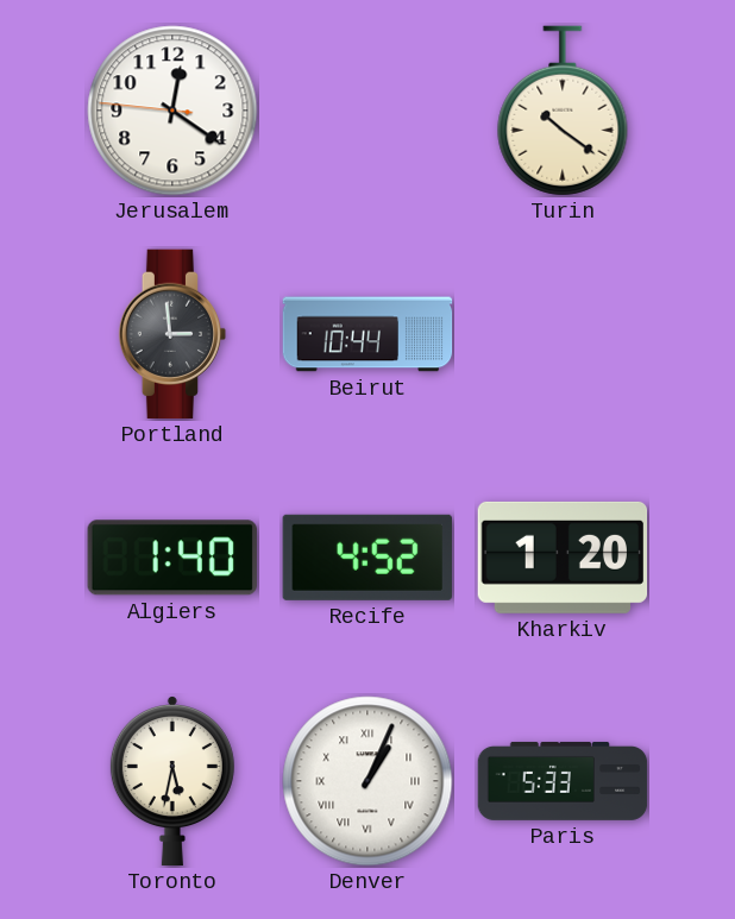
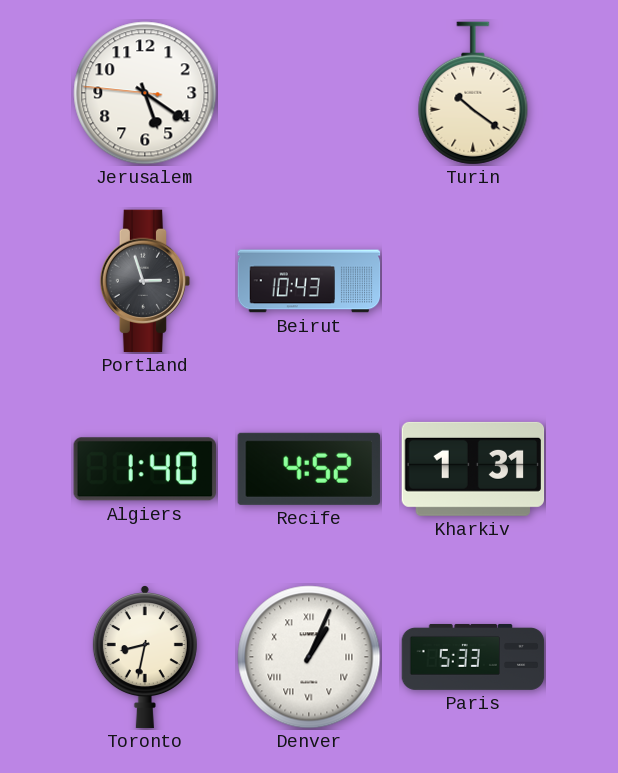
Jerusalem: 12:20 -> 5:20 (145, 93)
Portland: 2:59 -> 2:57 (145, 281)
Beirut: 10:44 -> 10:43 (309, 281)
Kharkiv: 1:20 -> 1:31 (473, 469)
Toronto: 5:32 -> 8:32 (145, 658)
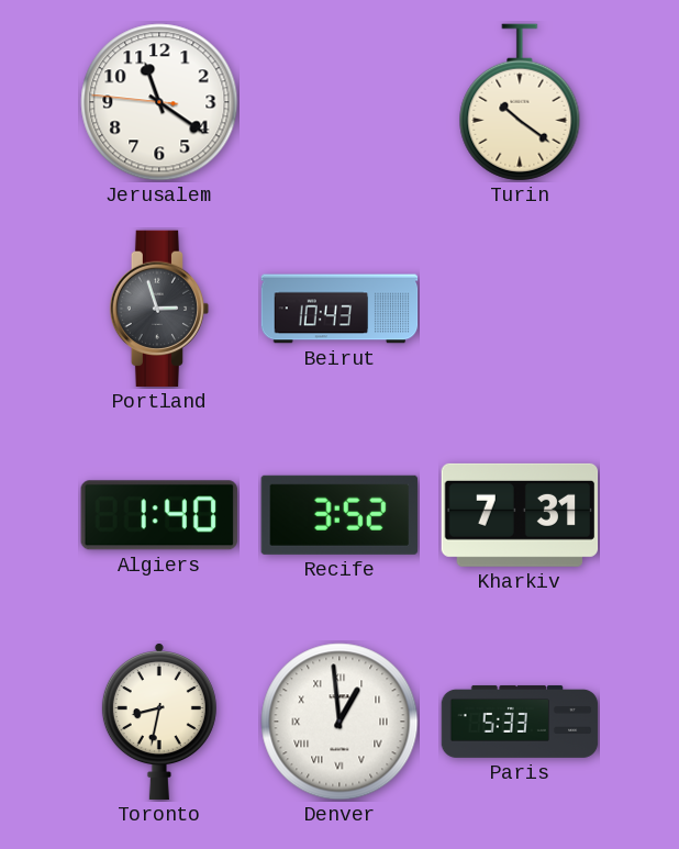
Jerusalem: 5:20 -> 11:20 (159, 102)
Recife: 4:52 -> 3:52 (340, 515)
Kharkiv: 1:31 -> 7:31 (520, 515)
Denver: 1:04 -> 12:59 (340, 722)
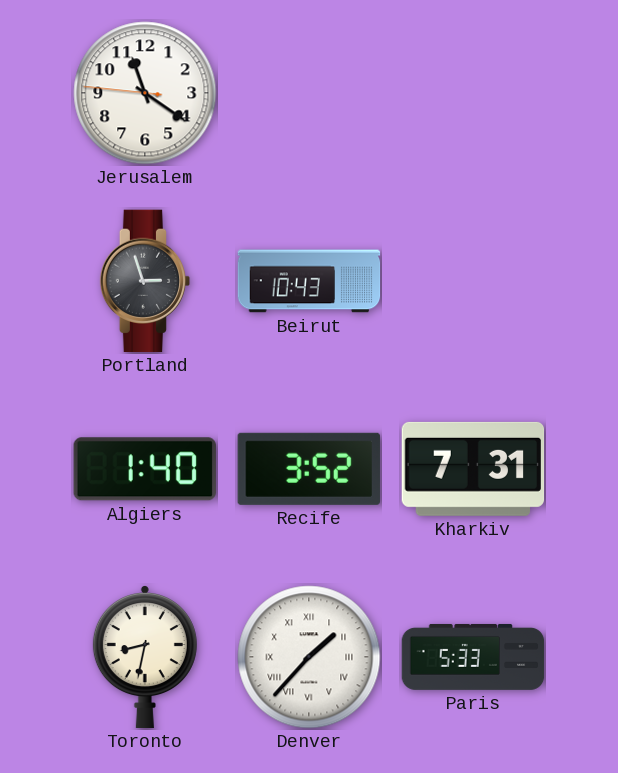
Turin: 10:21 -> none (520, 102)
Denver: 12:59 -> 1:37 (309, 657)
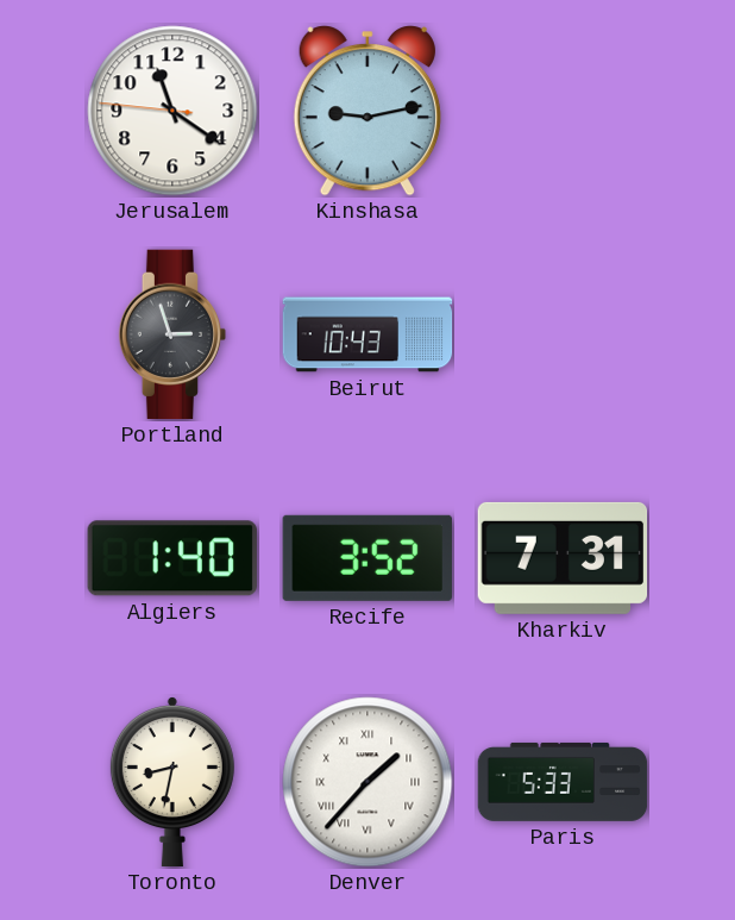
Kinshasa: none -> 9:13 (367, 111)
